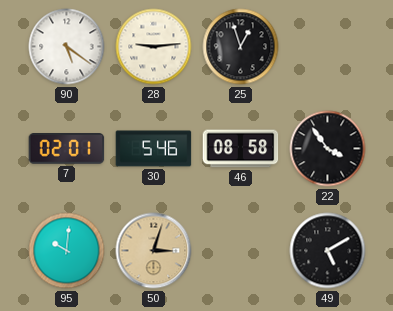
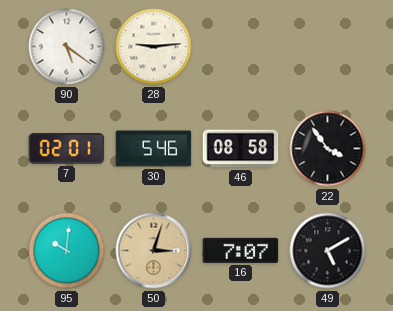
25: 12:57 -> none (241, 47)
16: none -> 7:07 (241, 250)
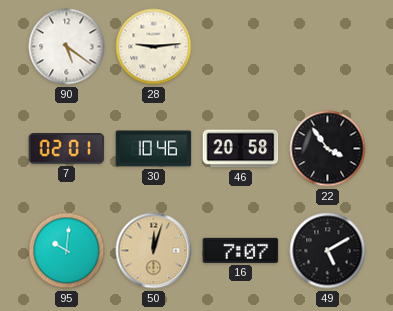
30: 5:46 -> 10:46 (154, 149)
46: 08:58 -> 20:58 (241, 149)
50: 3:03 -> 12:03 (154, 251)
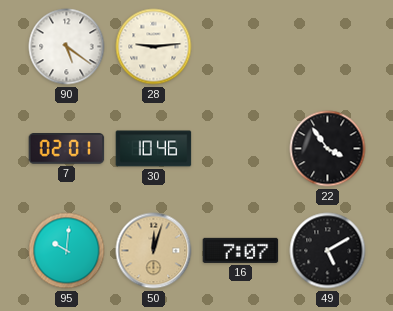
46: 20:58 -> none (241, 149)
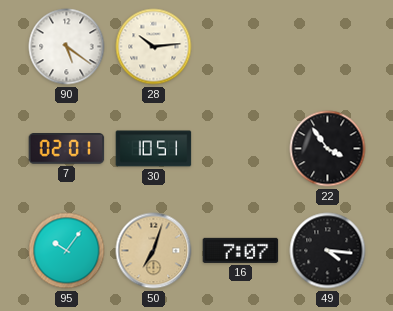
28: 9:14 -> 10:14 (154, 47)
30: 10:46 -> 10:51 (154, 149)
95: 10:01 -> 10:06 (67, 251)
50: 12:03 -> 7:03 (154, 251)
49: 5:10 -> 4:16 (328, 251)
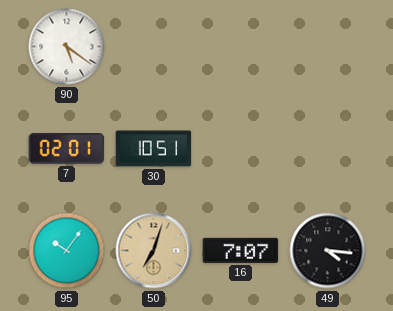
28: 10:14 -> none (154, 47)
22: 3:54 -> none (328, 149)
